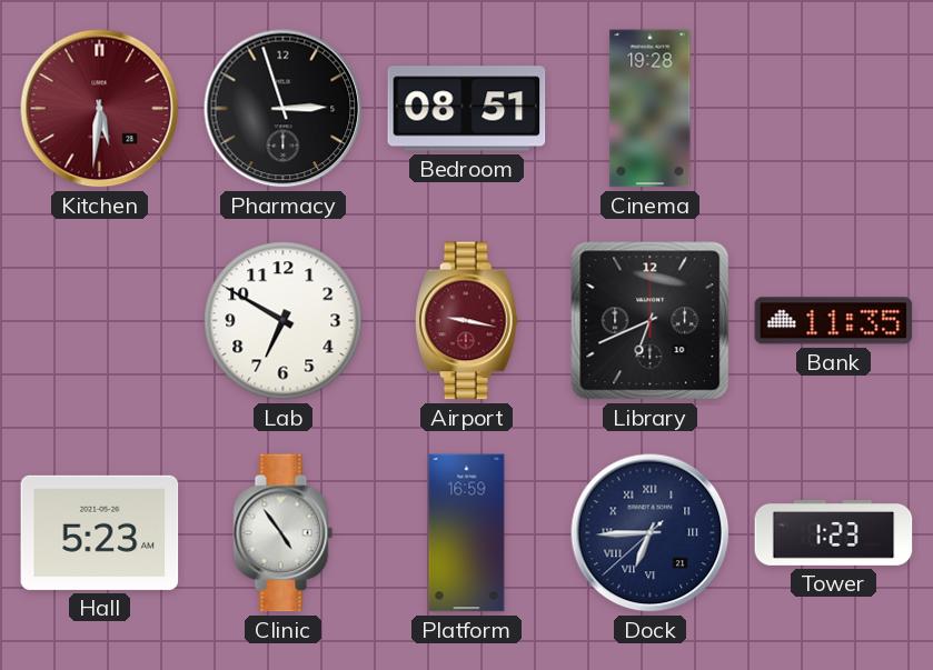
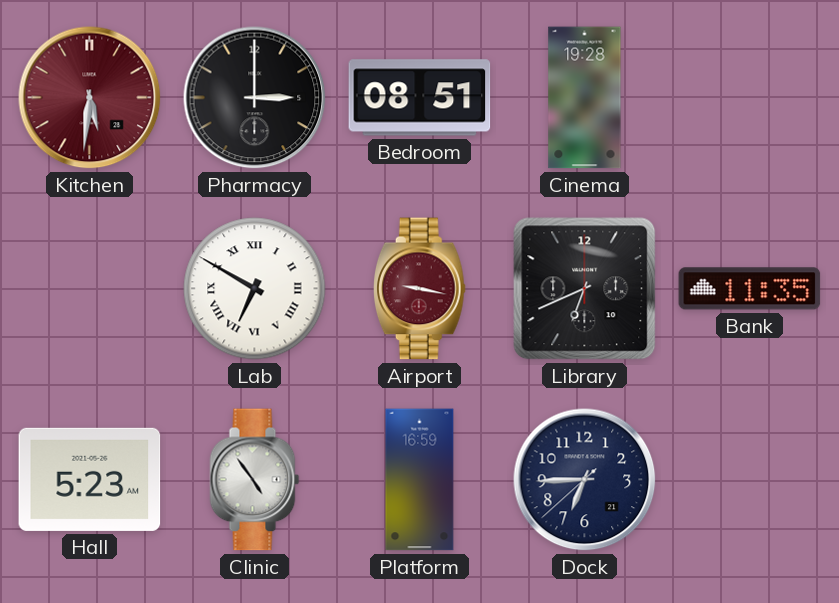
Pharmacy: 2:57 -> 3:00 (255, 98)
Lab numerals: Arabic -> Roman (255, 289)
Dock numerals: Roman -> Arabic (585, 480)
Tower: 1:23 -> none (834, 533)
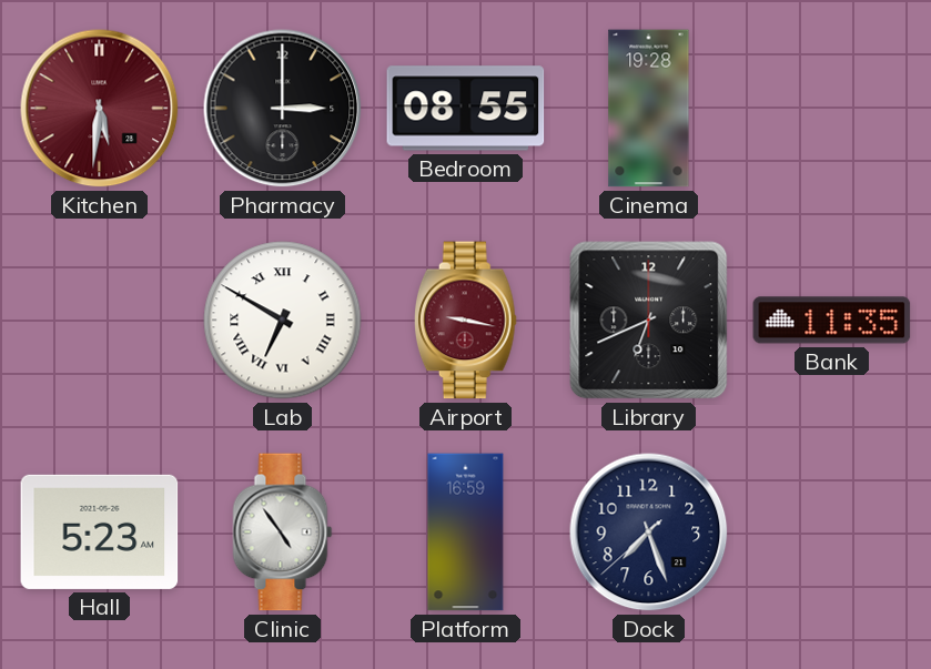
Bedroom: 08:51 -> 08:55 (466, 109)
Dock: 6:44 -> 7:26 (649, 533)
